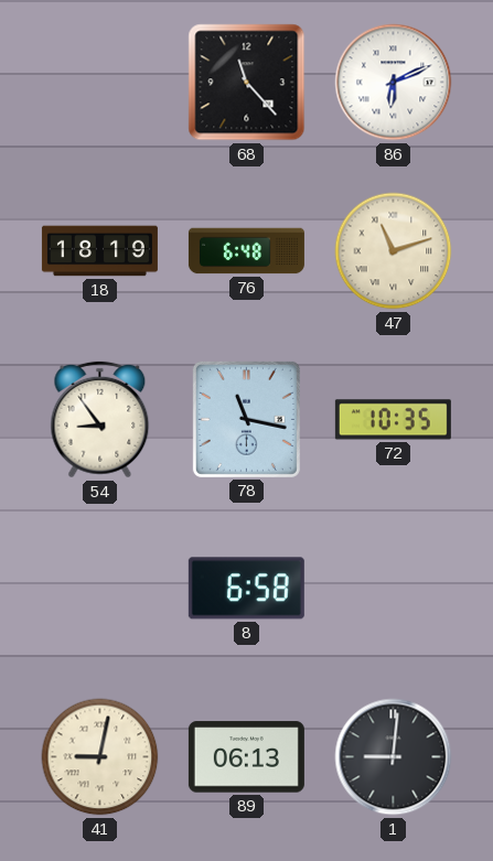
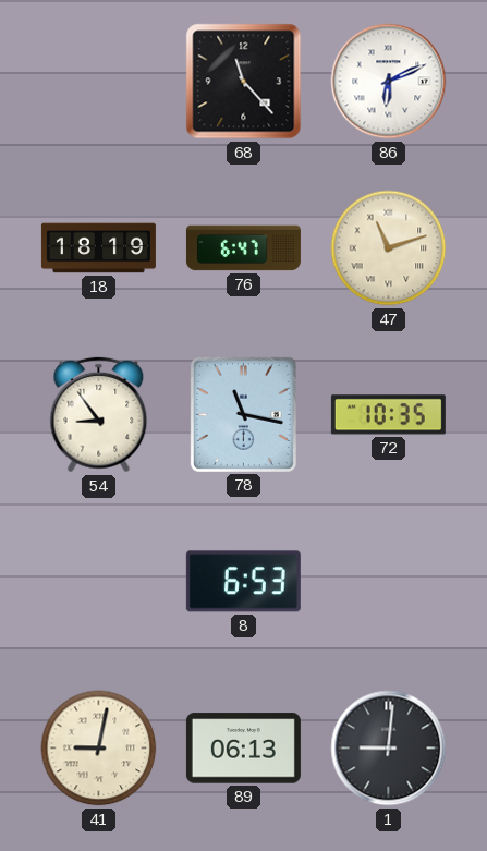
76: 6:48 -> 6:47 (243, 248)
8: 6:58 -> 6:53 (243, 582)
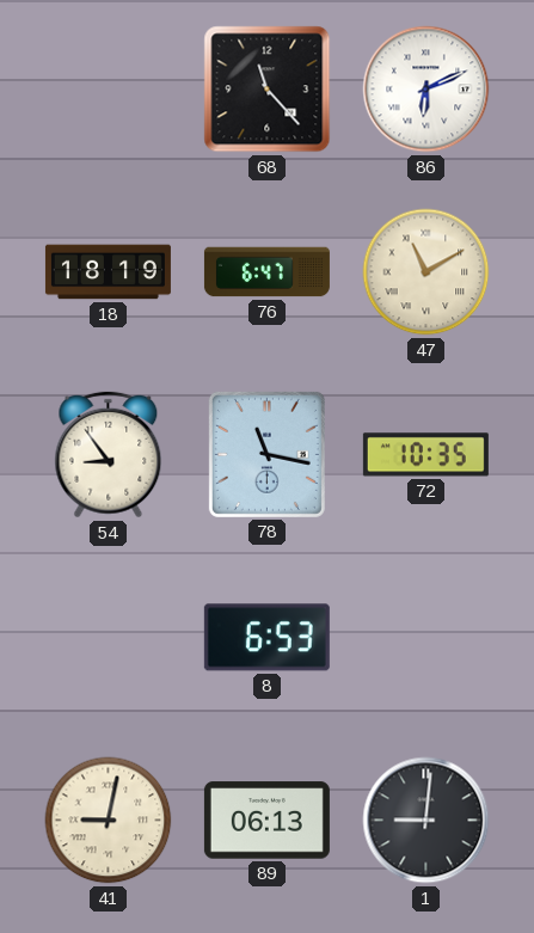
47: 11:12 -> 11:10 (426, 272)
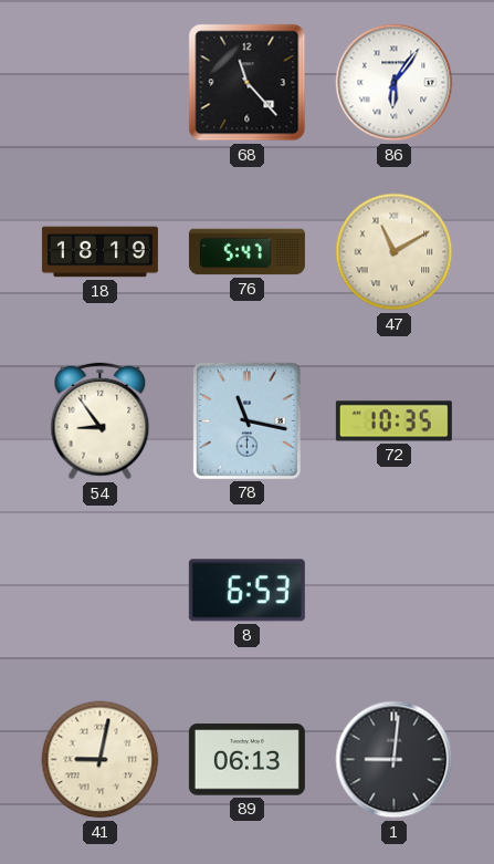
86: 6:11 -> 6:06 (395, 83)
76: 6:47 -> 5:47 (246, 252)
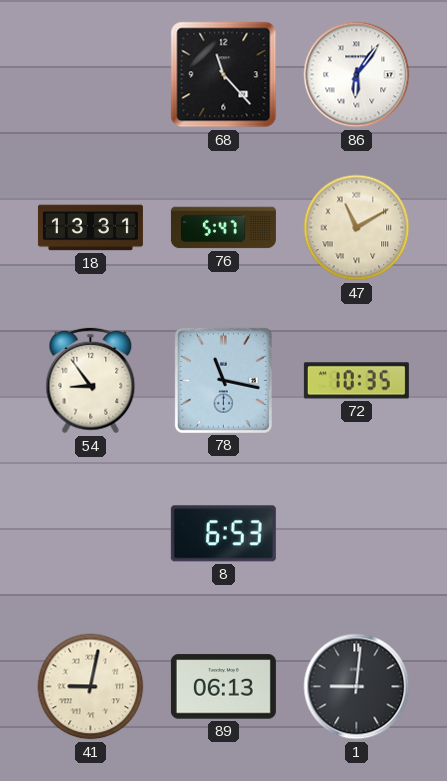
18: 18:19 -> 13:31 (90, 228)
